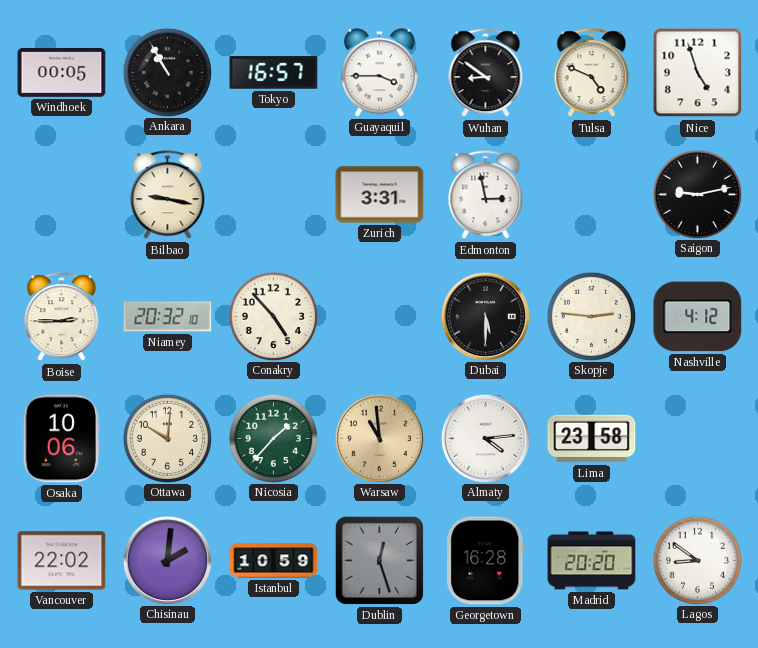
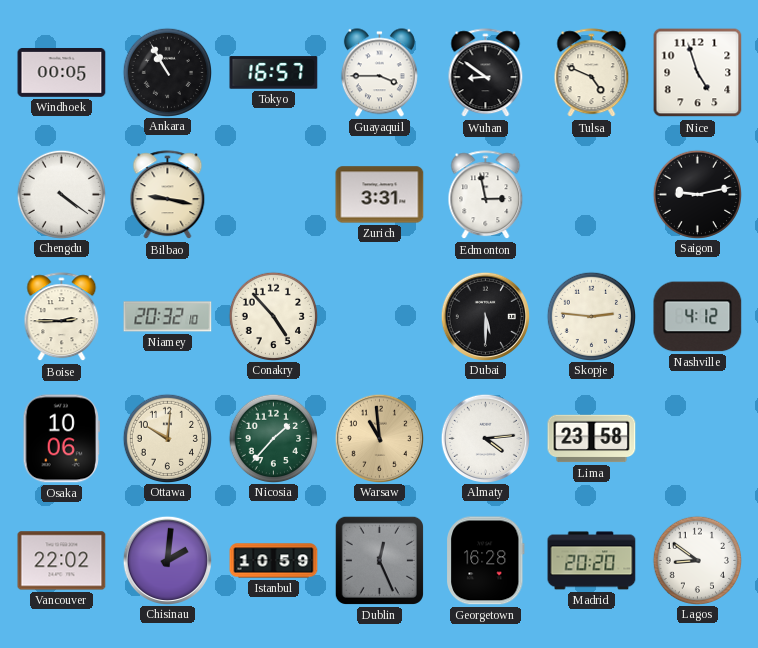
Chengdu: none -> 4:21 (61, 194)
Dublin: 12:27 -> 12:26 (379, 560)
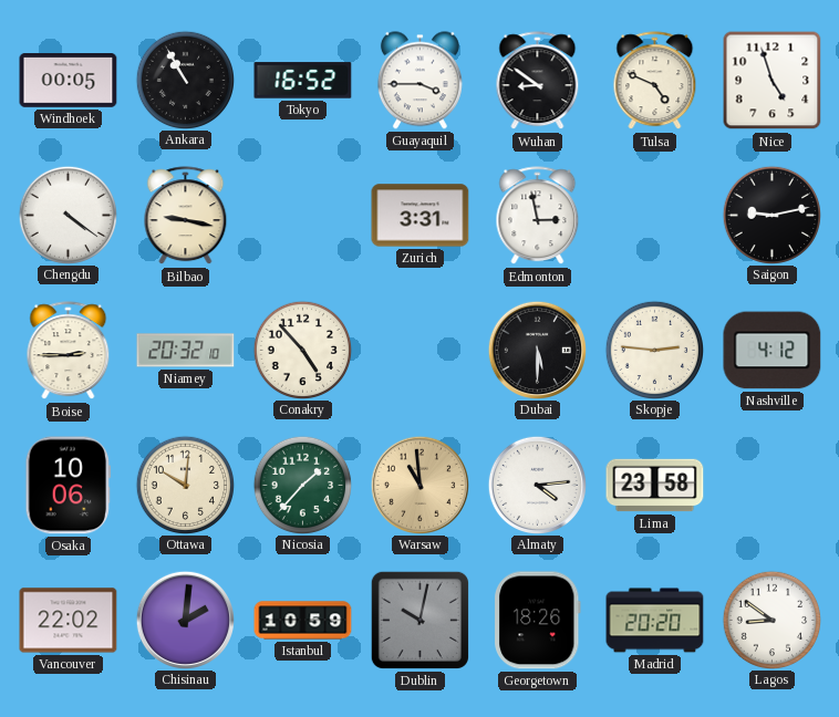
Tokyo: 16:57 -> 16:52 (303, 81)
Dublin: 12:26 -> 10:02 (419, 620)
Georgetown: 16:28 -> 18:26 (538, 621)
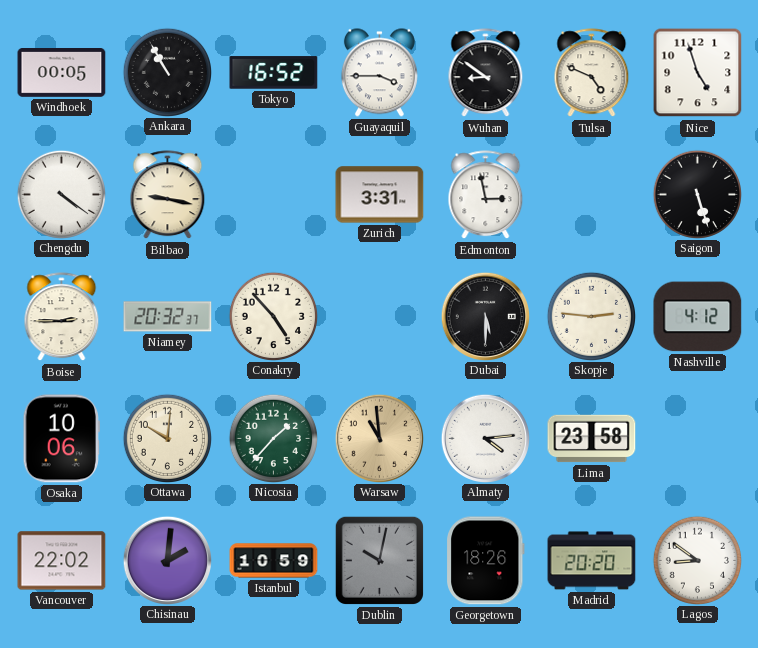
Saigon: 9:13 -> 5:27 (697, 194)
Niamey: 20:32:10 -> 20:32:37 (168, 317)
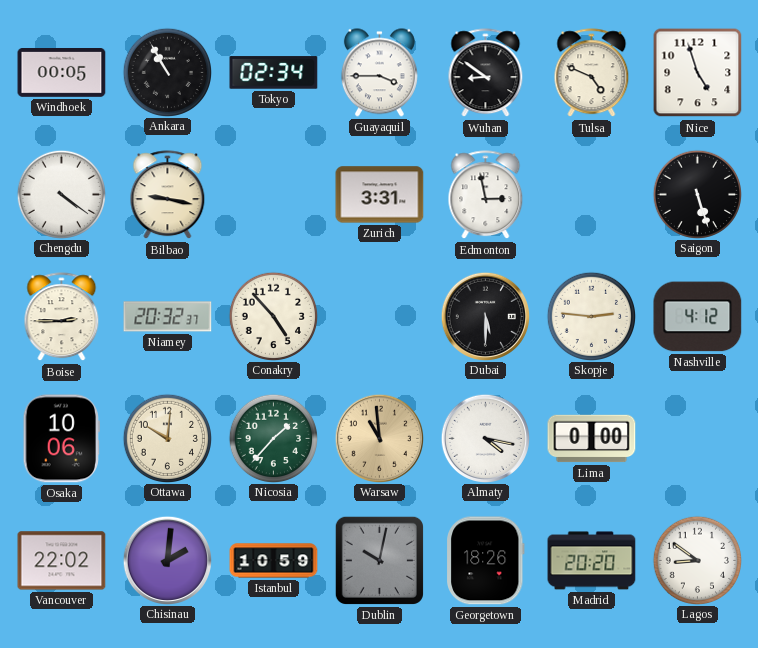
Tokyo: 16:52 -> 02:34 (274, 73)
Almaty: 4:14 -> 4:17 (485, 438)
Lima: 23:58 -> 0:00 (592, 439)
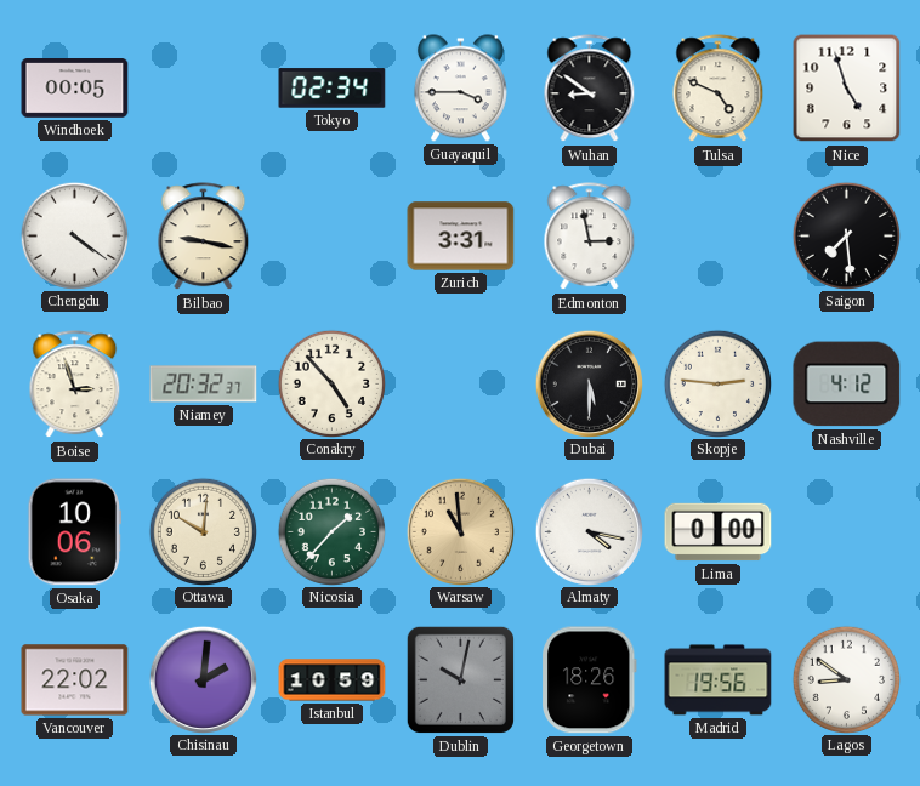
Ankara: 10:55 -> none (167, 72)
Saigon: 5:27 -> 7:29 (846, 235)
Boise: 2:45 -> 2:57 (75, 385)
Madrid: 20:20 -> 19:56 (719, 680)
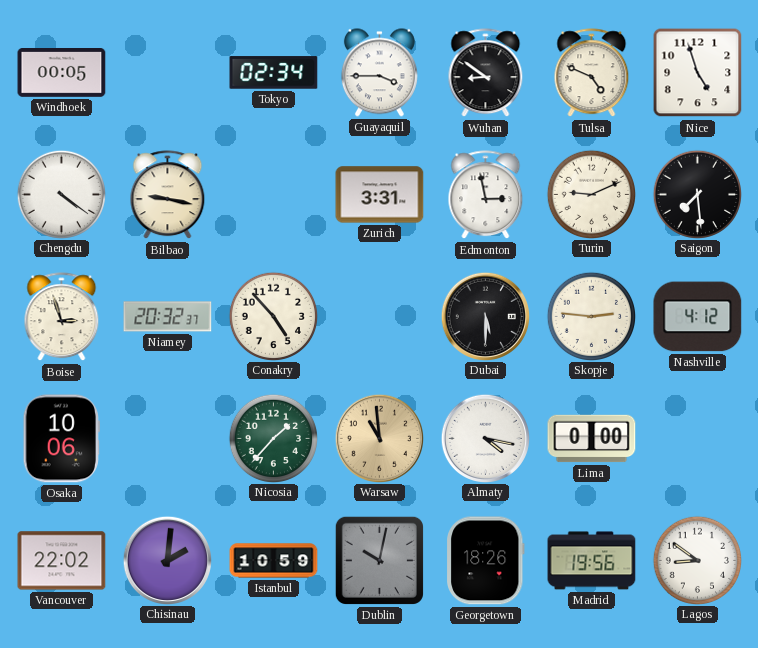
Turin: none -> 9:11 (591, 194)
Ottawa: 10:01 -> none (203, 531)
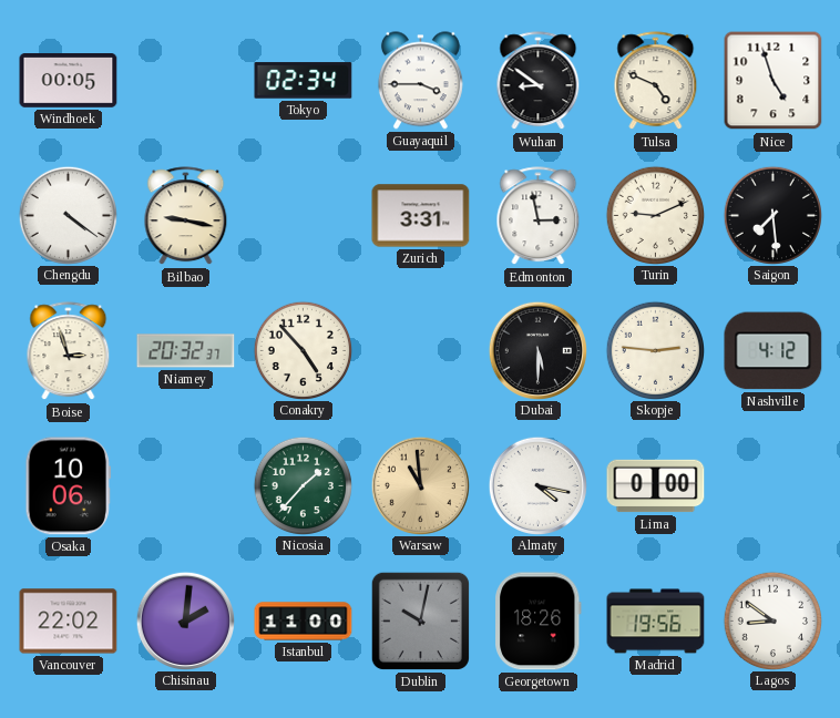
Istanbul: 10:59 -> 11:00 (304, 622)
